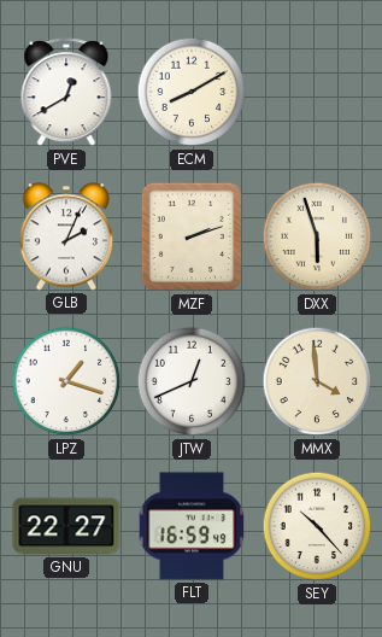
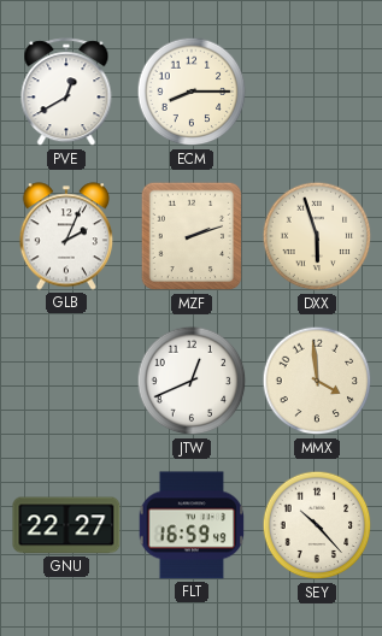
ECM: 8:10 -> 8:15 (192, 92)
LPZ: 1:18 -> none (66, 381)
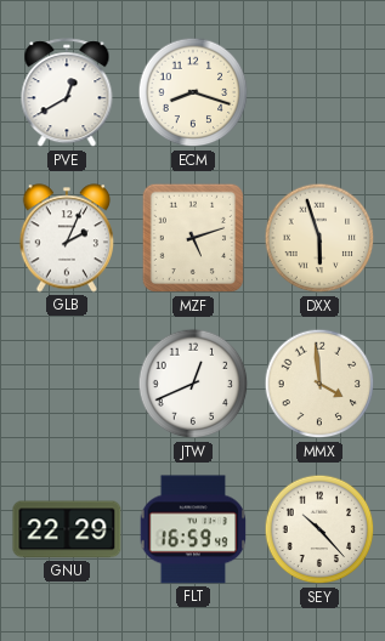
ECM: 8:15 -> 8:18 (193, 92)
MZF: 2:12 -> 5:12 (192, 238)
GNU: 22:27 -> 22:29 (67, 529)
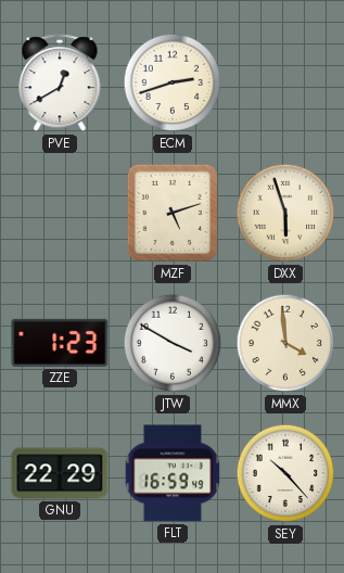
ECM: 8:18 -> 2:42 (173, 82)
GLB: 2:04 -> none (66, 238)
ZZE: none -> 1:23 (60, 343)
JTW: 12:41 -> 3:50 (173, 343)
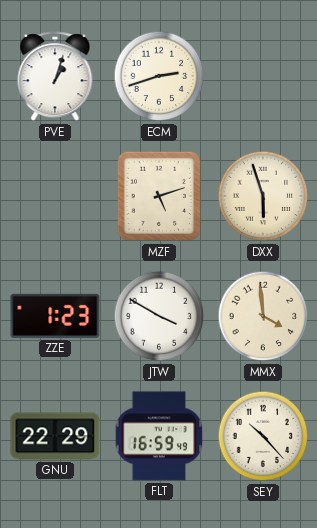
PVE: 12:40 -> 1:03 (55, 77)
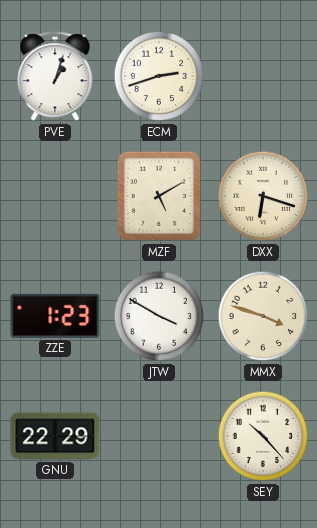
MZF: 5:12 -> 5:10 (158, 196)
DXX: 5:57 -> 6:18 (263, 196)
MMX: 3:59 -> 3:48 (263, 316)
FLT: 16:59 -> none (159, 436)
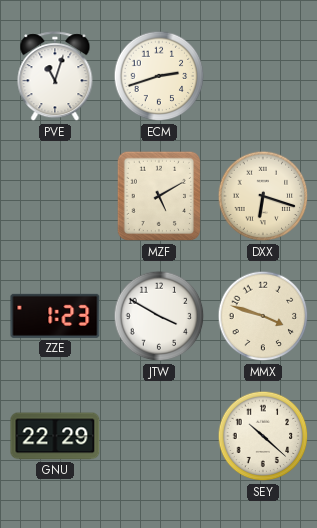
PVE: 1:03 -> 11:03 (55, 77)
SEY: 10:23 -> 10:22 (263, 436)
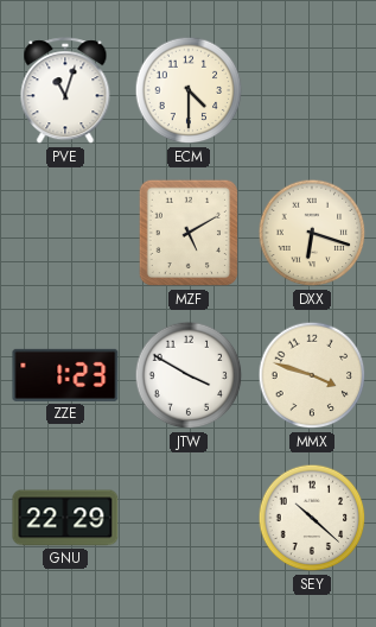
ECM: 2:42 -> 4:30 (189, 90)
